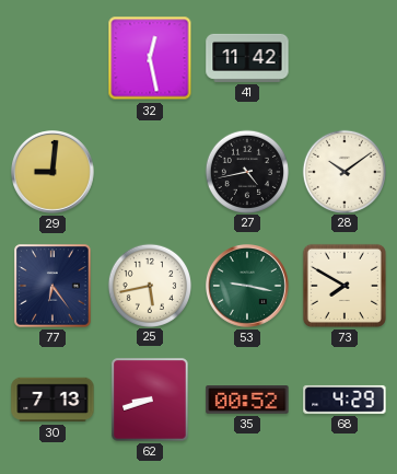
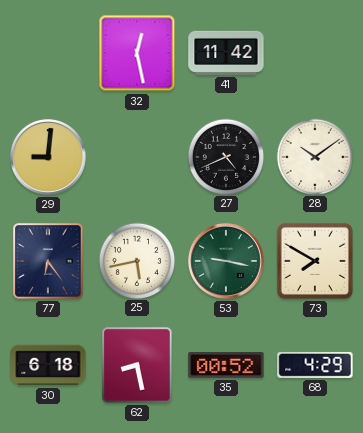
27: 4:43 -> 4:41 (225, 156)
30: 7:13 -> 6:18 (48, 365)
62: 8:42 -> 8:28 (137, 365)
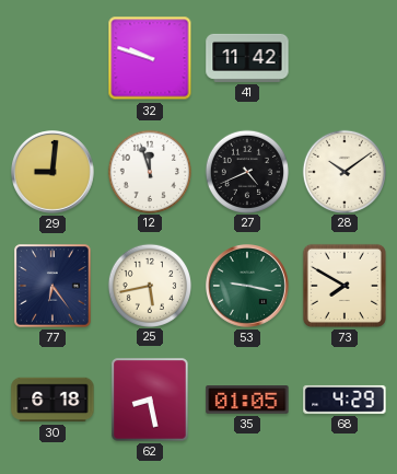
32: 12:28 -> 9:48 (150, 58)
12: none -> 11:57 (149, 171)
35: 00:52 -> 01:05 (247, 401)
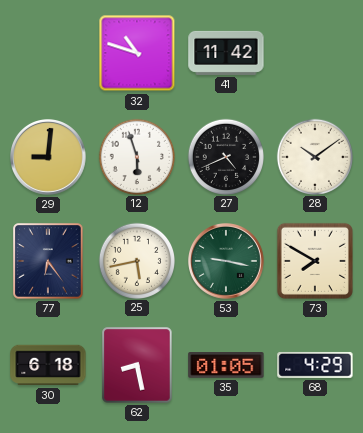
32: 9:48 -> 10:48 (137, 53)
12: 11:57 -> 5:57 (136, 156)
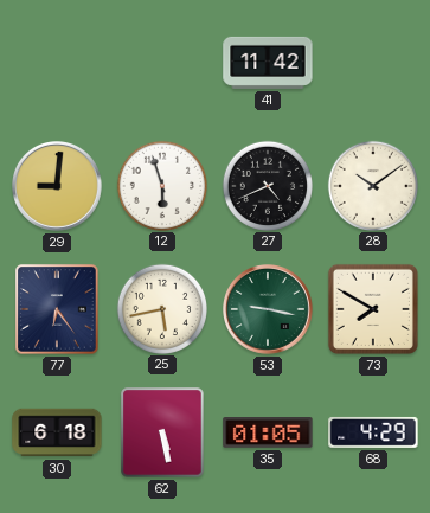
32: 10:48 -> none (137, 53)
62: 8:28 -> 5:28 (162, 432)
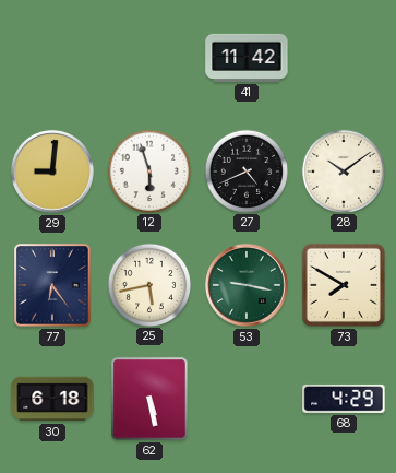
35: 01:05 -> none (268, 434)
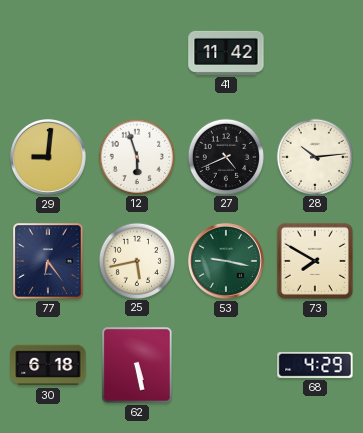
28: 10:09 -> 10:14 (314, 156)
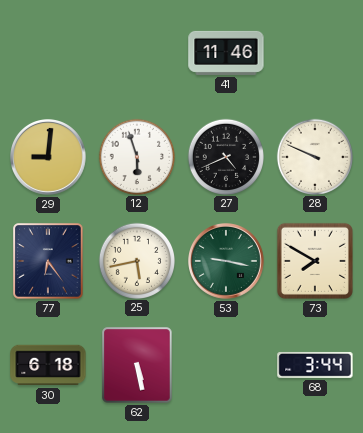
41: 11:42 -> 11:46 (226, 53)
28: 10:14 -> 9:49 (314, 156)
68: 4:29 -> 3:44 (315, 365)
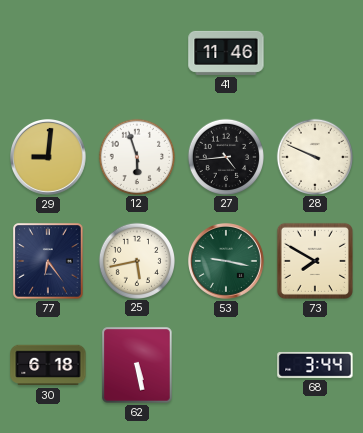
27: 4:41 -> 4:44 (225, 156)
